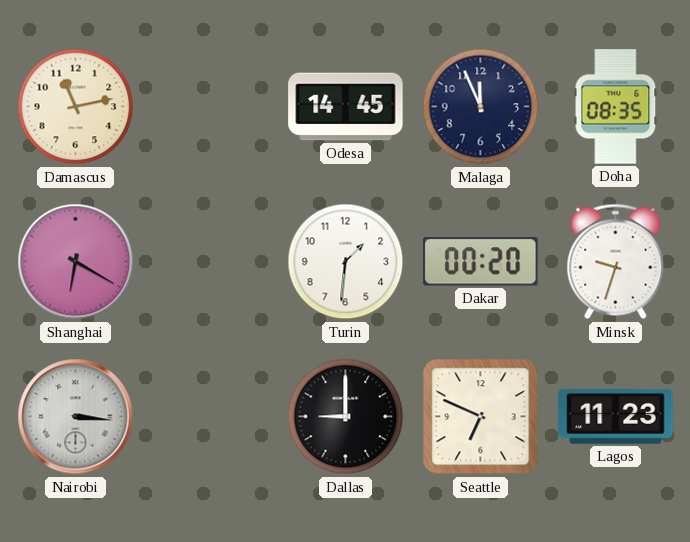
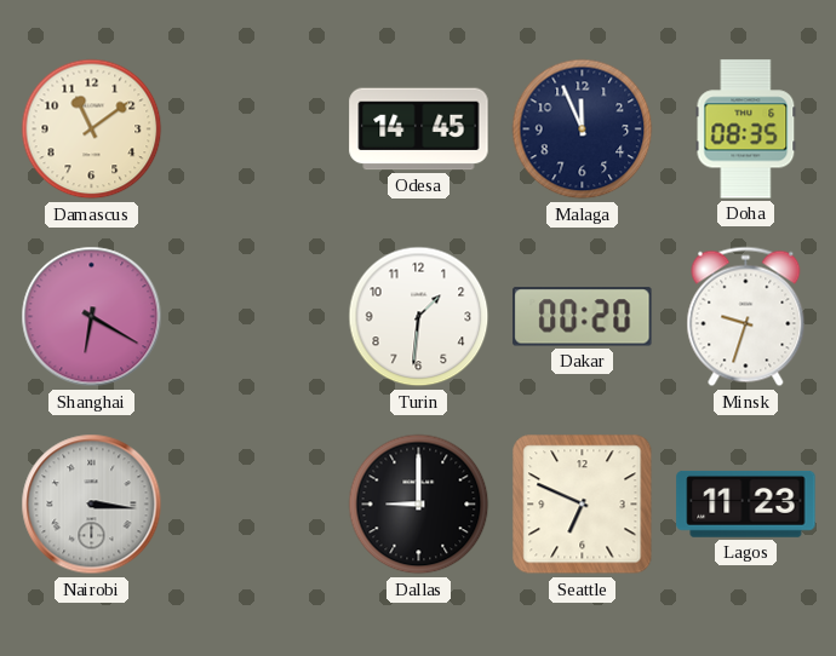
Damascus: 11:13 -> 11:09 (92, 130)
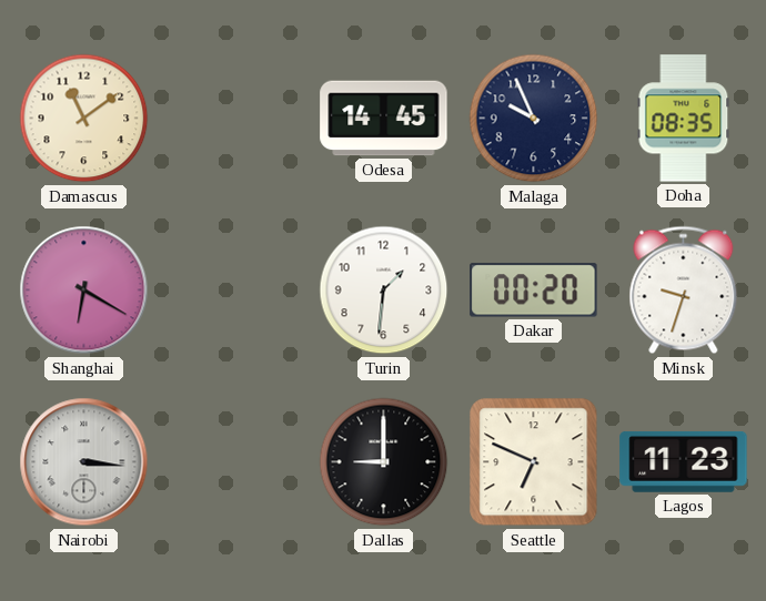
Malaga: 11:56 -> 9:56 (534, 119)
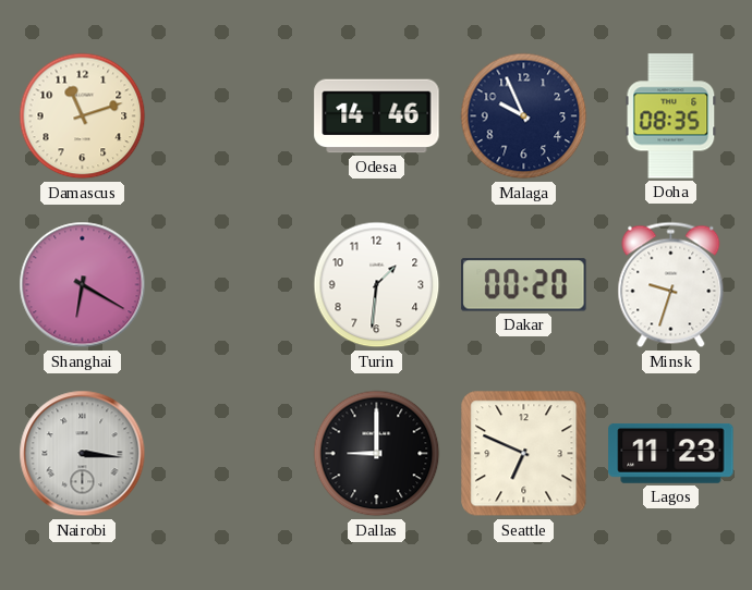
Damascus: 11:09 -> 11:12 (83, 116)
Odesa: 14:45 -> 14:46 (377, 116)
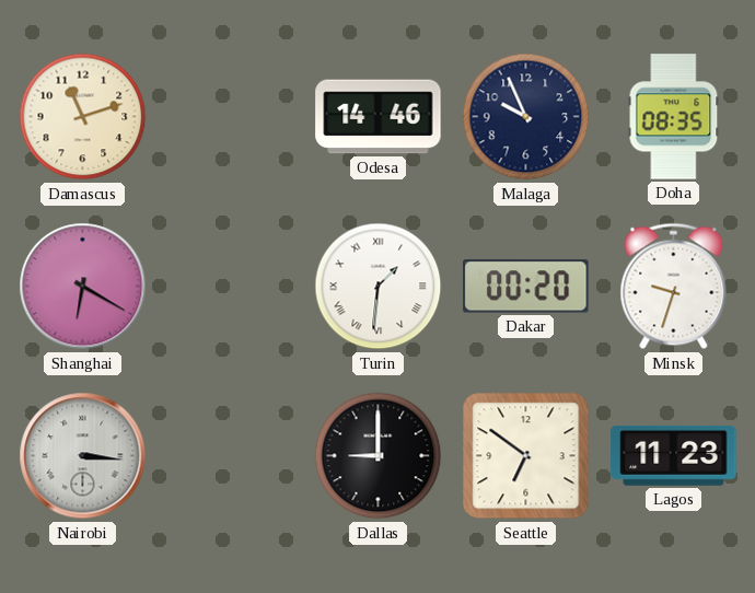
Turin numerals: Arabic -> Roman (379, 287)
Seattle: 6:49 -> 6:51 (526, 456)
